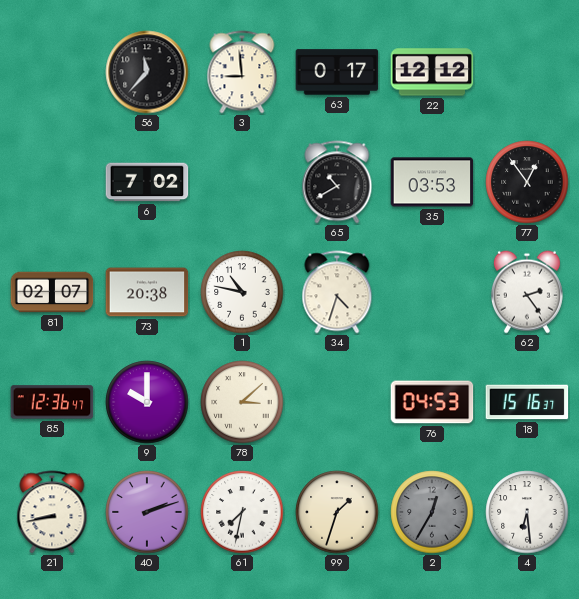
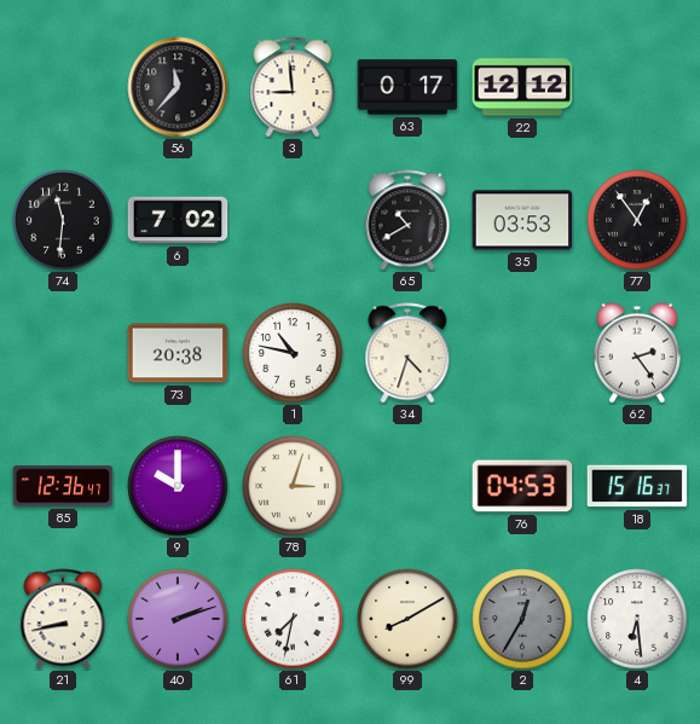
74: none -> 11:31 (63, 220)
81: 02:07 -> none (52, 292)
78: 3:08 -> 3:03 (293, 486)
99: 1:33 -> 8:10 (407, 619)
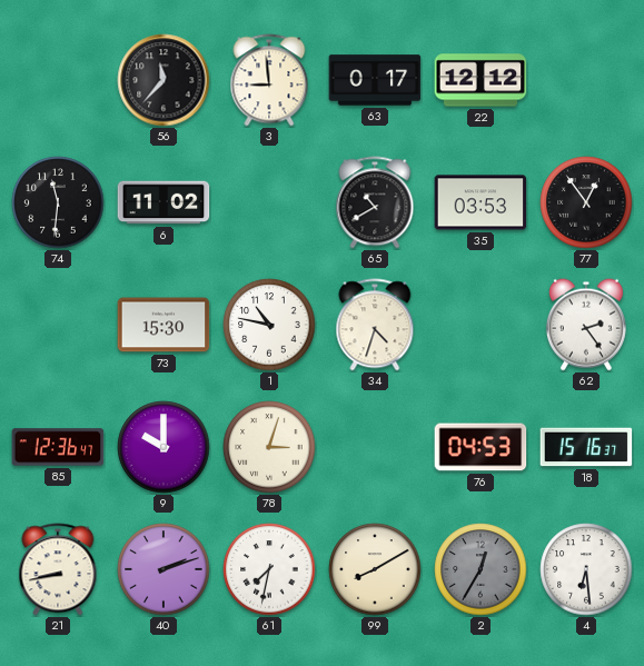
6: 7:02 -> 11:02 (164, 202)
73: 20:38 -> 15:30 (164, 325)
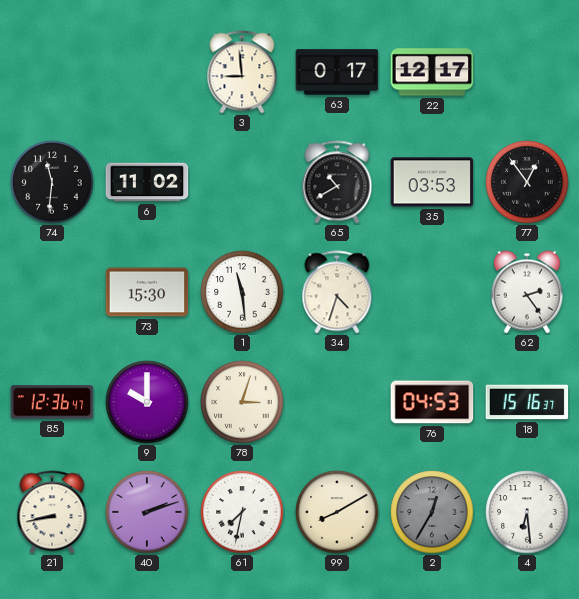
56: 11:37 -> none (164, 80)
22: 12:12 -> 12:17 (432, 72)
1: 10:47 -> 11:29 (242, 292)
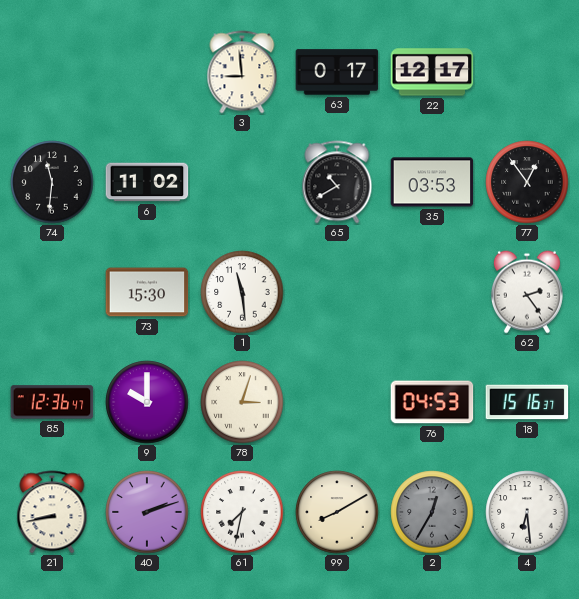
34: 4:33 -> none (337, 292)
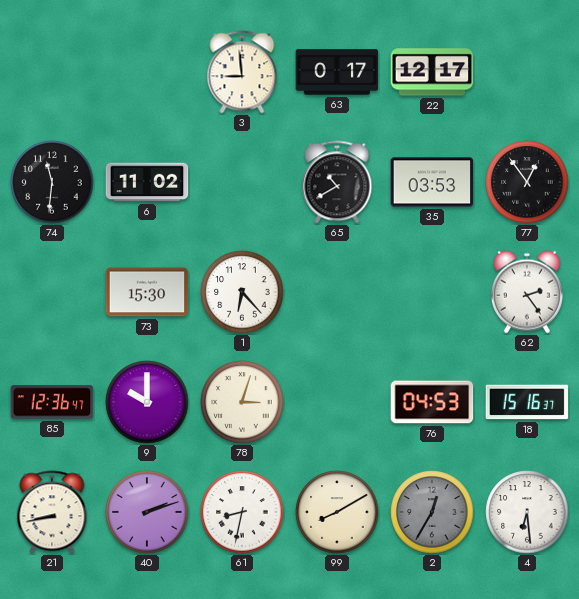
1: 11:29 -> 6:23 (242, 292)
61: 7:32 -> 8:32 (242, 512)
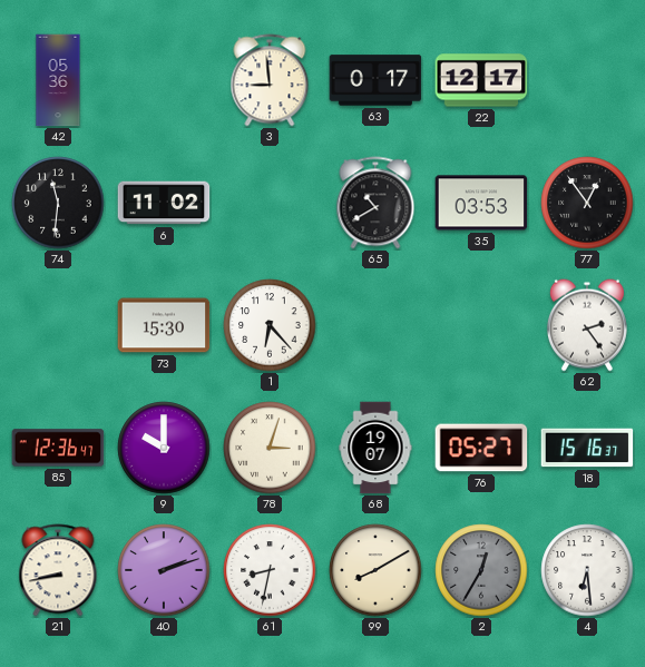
42: none -> 05:36 (58, 80)
68: none -> 19:07 (375, 448)
76: 04:53 -> 05:27 (481, 448)
